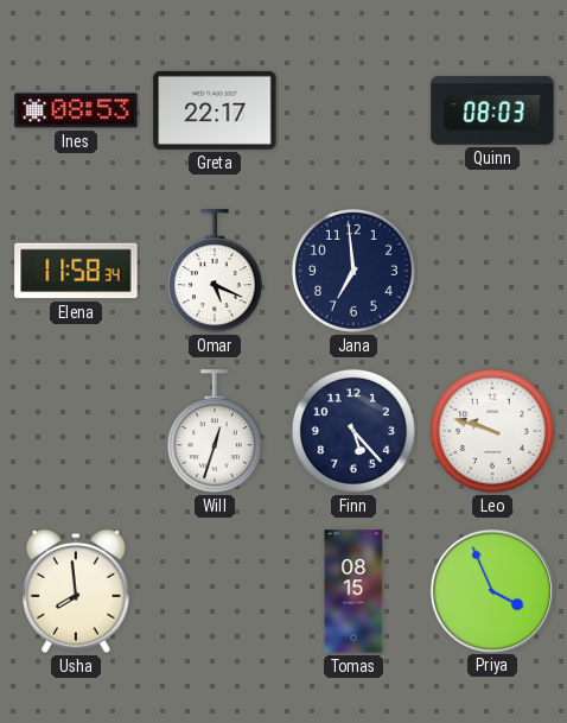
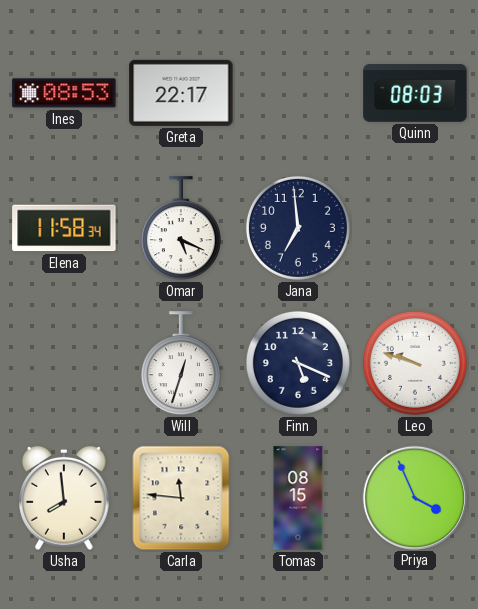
Finn: 5:23 -> 5:19 (298, 363)
Carla: none -> 11:46 (181, 498)
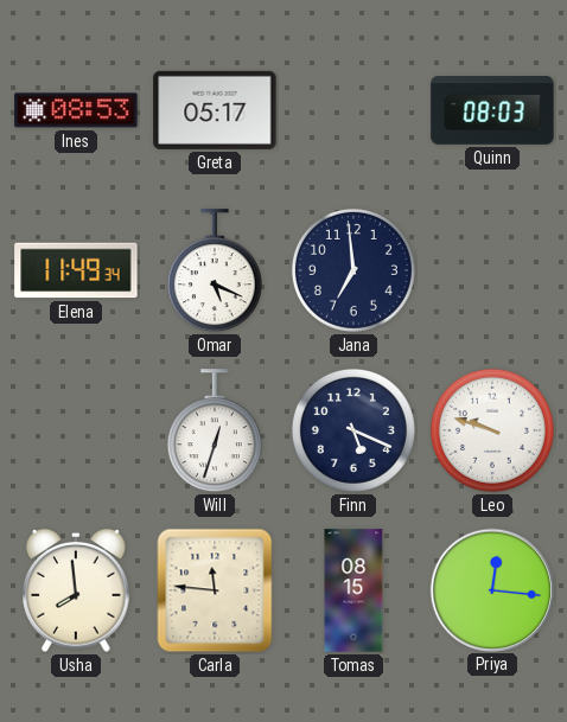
Greta: 22:17 -> 05:17 (215, 110)
Elena: 11:58 -> 11:49 (76, 270)
Priya: 3:56 -> 12:16 (491, 589)
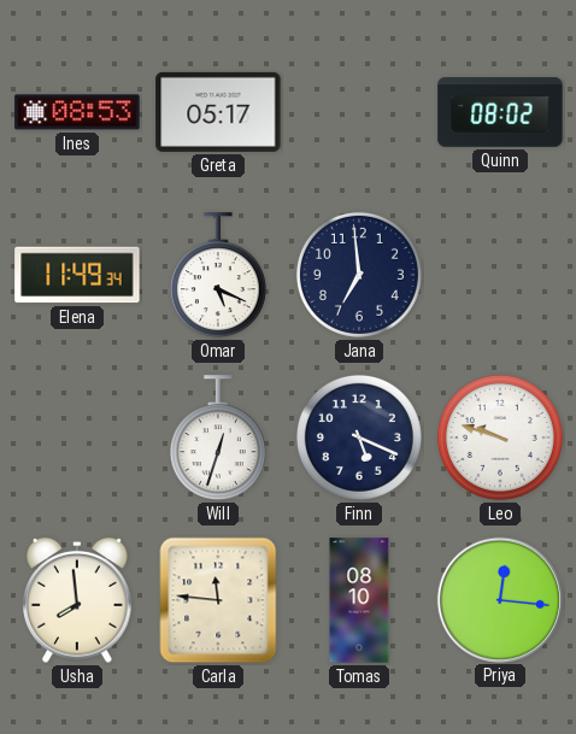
Quinn: 08:03 -> 08:02 (500, 112)
Tomas: 08:15 -> 08:10 (359, 600)
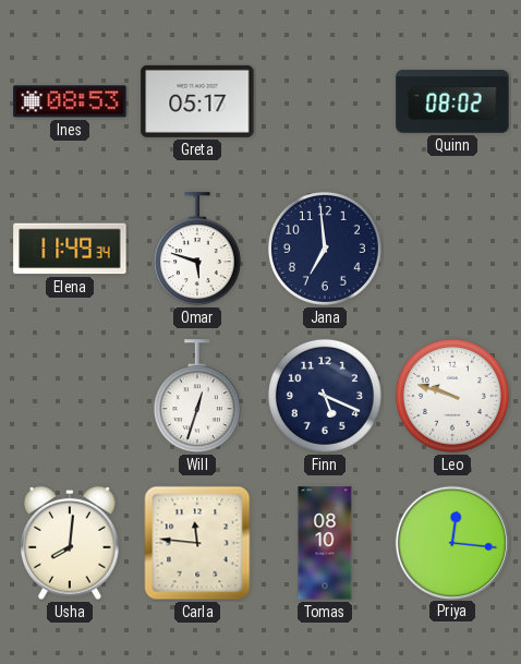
Omar: 5:19 -> 5:48 (197, 250)
Usha: 7:59 -> 8:01 (70, 543)
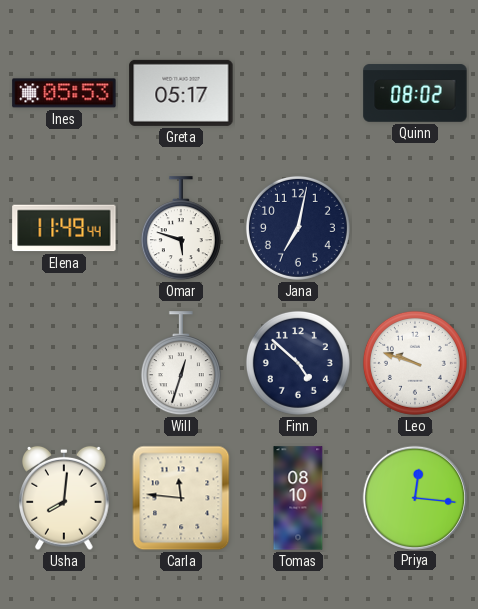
Ines: 08:53 -> 05:53 (64, 93)
Elena: 11:49:34 -> 11:49:44 (64, 228)
Jana: 6:59 -> 7:02 (298, 228)
Finn: 5:19 -> 4:52 (298, 363)
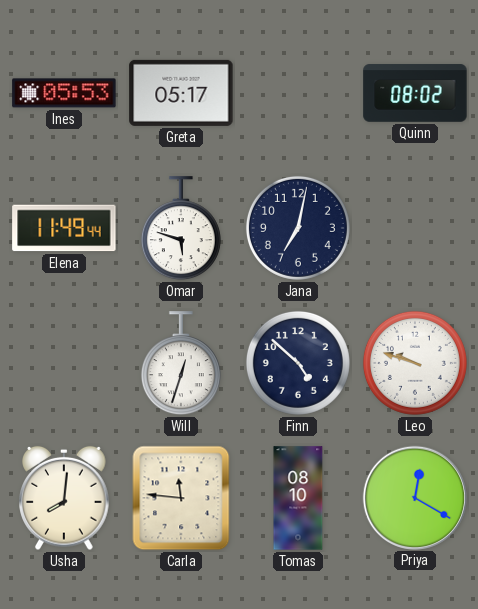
Priya: 12:16 -> 12:20 (414, 497)
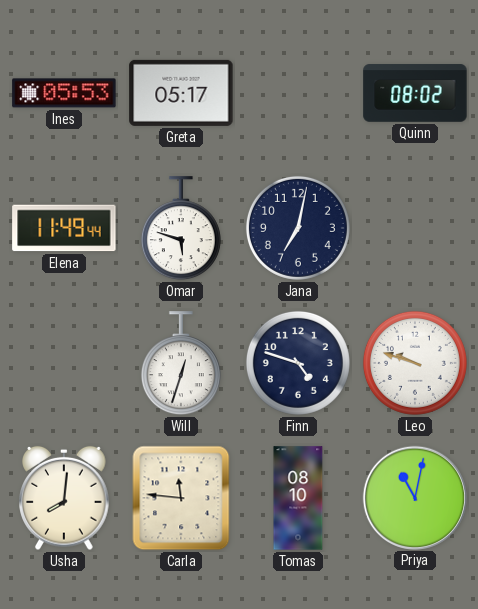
Finn: 4:52 -> 4:48 (298, 363)
Priya: 12:20 -> 11:02 (414, 497)
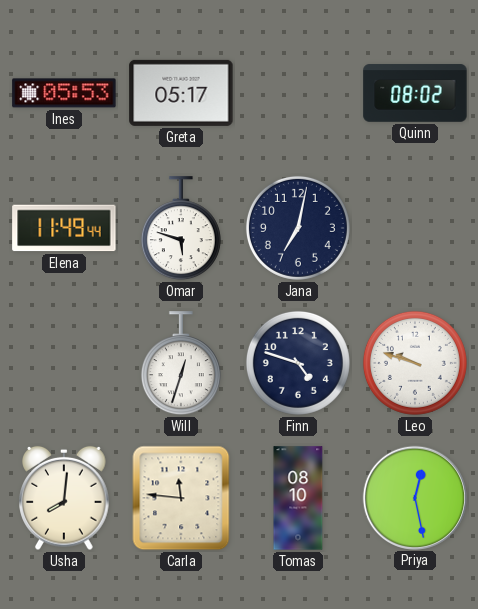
Priya: 11:02 -> 12:28 (414, 497)
